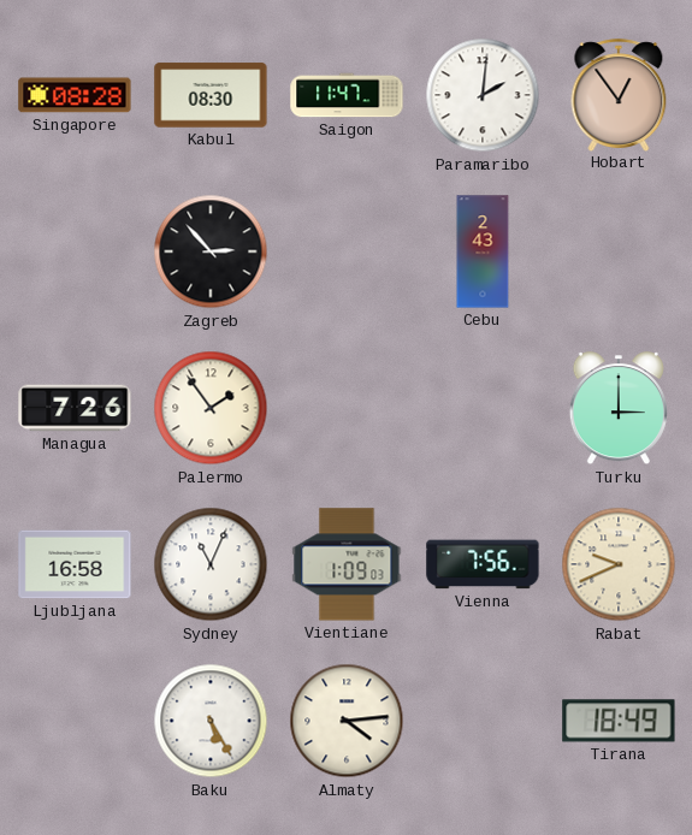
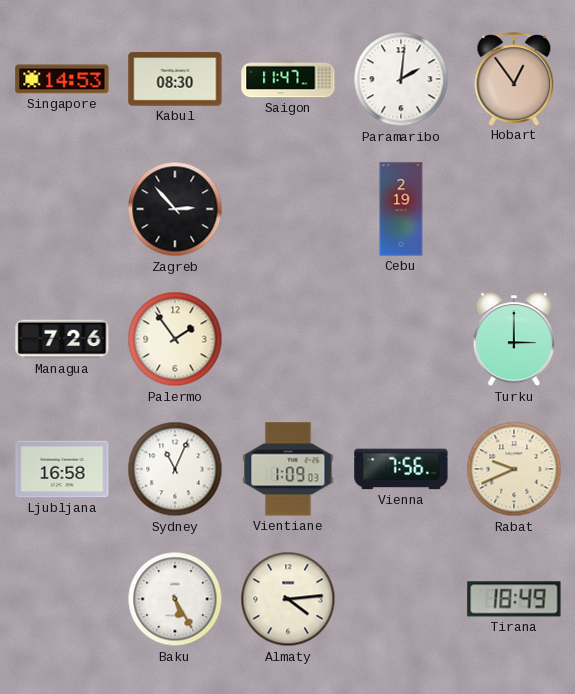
Singapore: 08:28 -> 14:53 (62, 79)
Cebu: 2:43 -> 2:19 (401, 209)
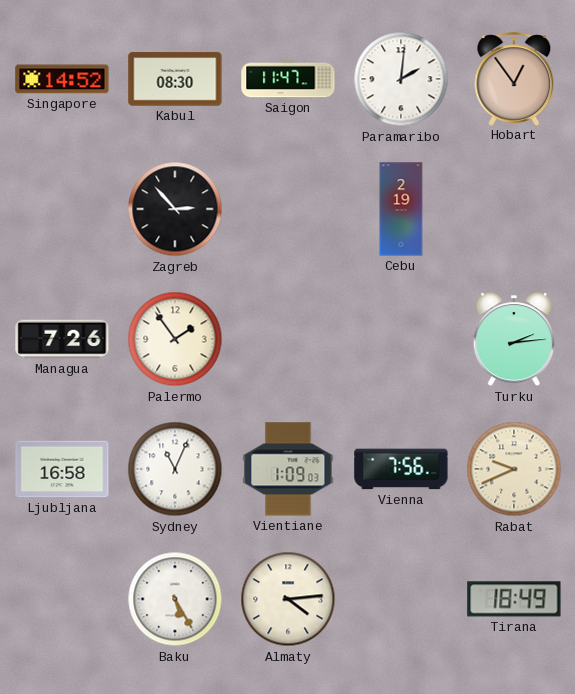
Singapore: 14:53 -> 14:52 (62, 79)
Turku: 3:00 -> 2:14 (514, 340)
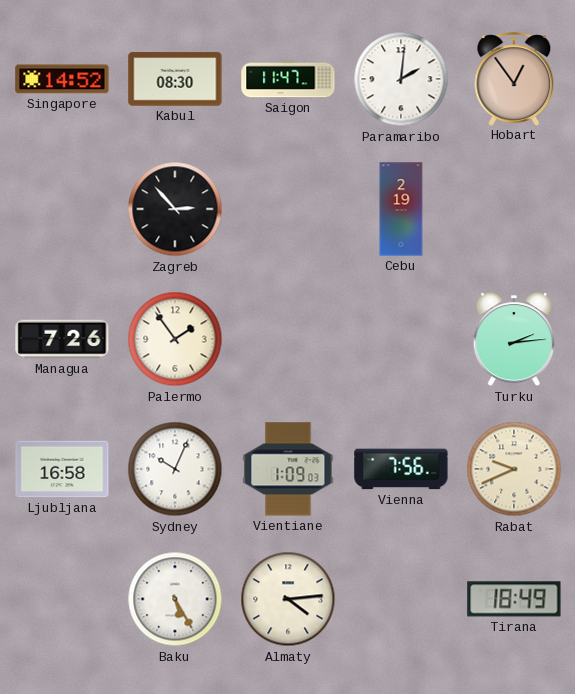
Sydney: 11:04 -> 10:04 (175, 469)
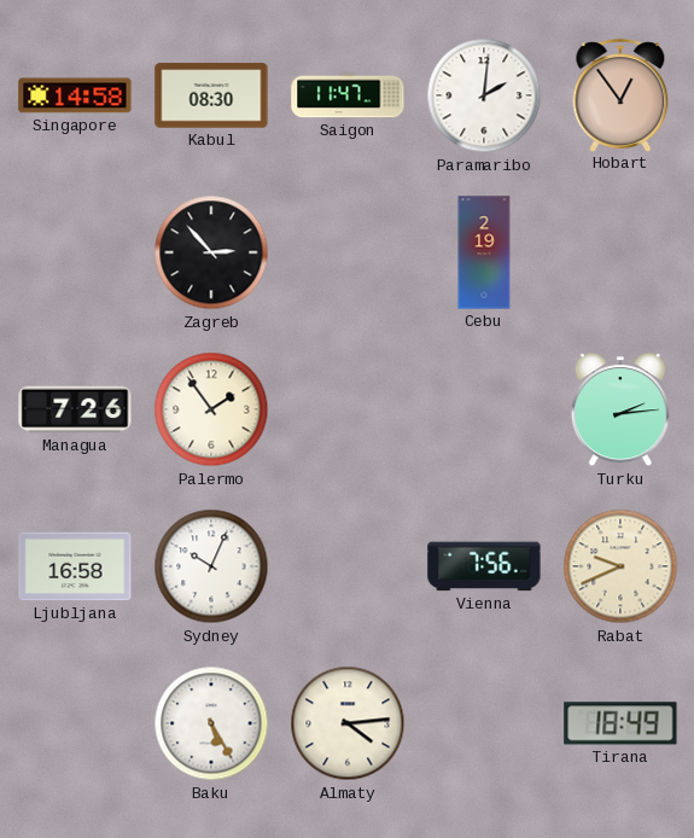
Singapore: 14:52 -> 14:58 (75, 95)
Vientiane: 1:09 -> none (288, 469)
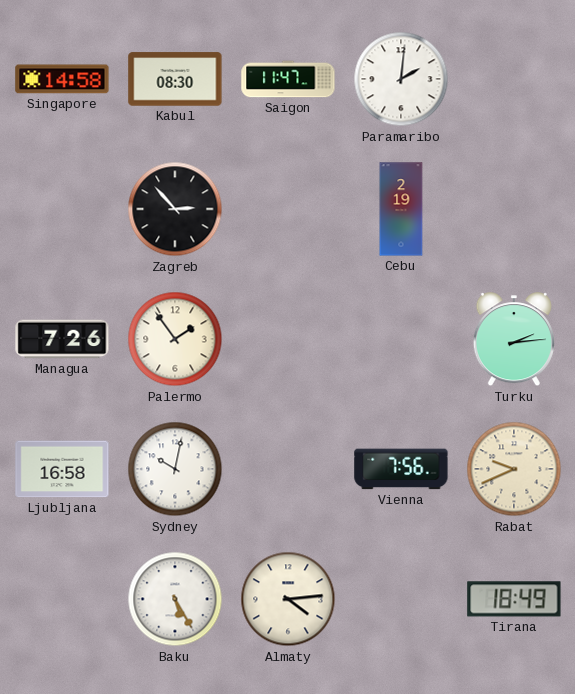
Hobart: 12:54 -> none (620, 95)
Sydney: 10:04 -> 10:02 (175, 469)
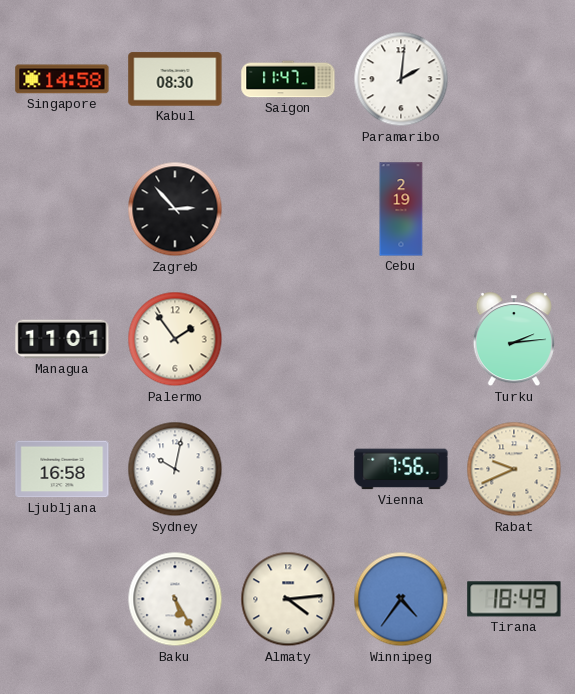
Managua: 7:26 -> 11:01 (62, 339)
Winnipeg: none -> 4:36 (401, 599)
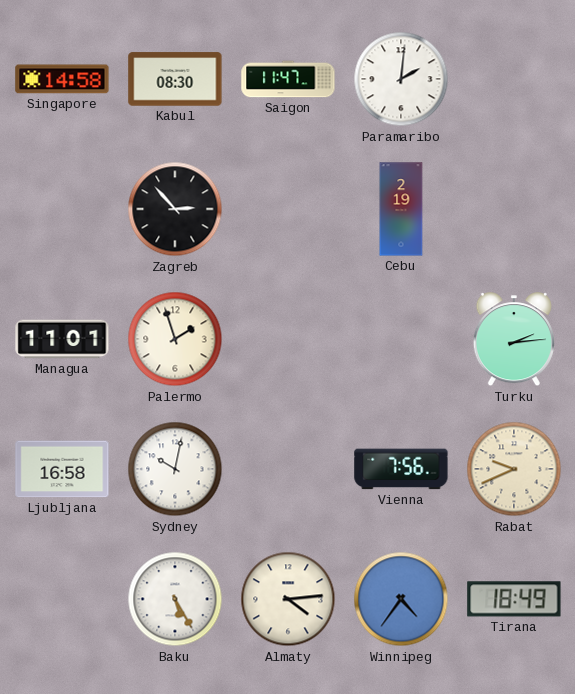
Palermo: 1:54 -> 1:57 (175, 339)
